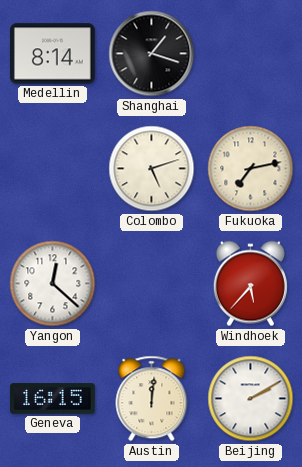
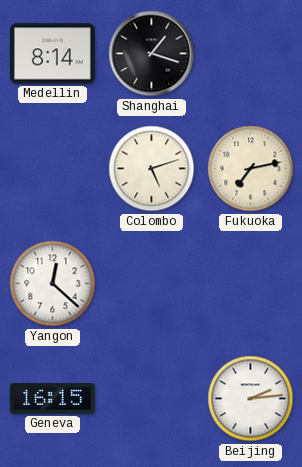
Windhoek: 5:37 -> none (250, 284)
Austin: 12:01 -> none (152, 399)
Beijing: 2:10 -> 2:14 (251, 399)
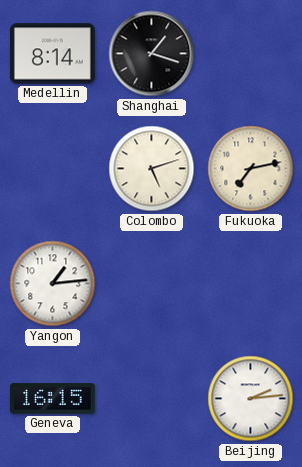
Yangon: 12:22 -> 1:14 (53, 284)
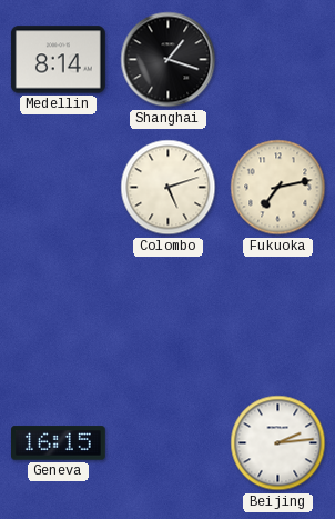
Yangon: 1:14 -> none (53, 284)
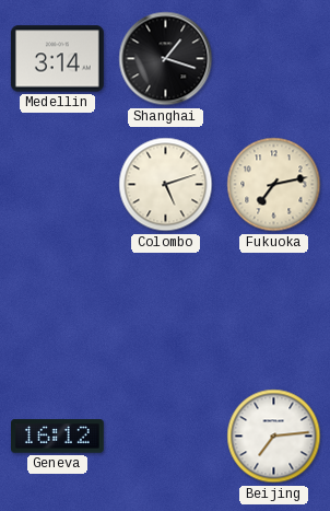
Medellin: 8:14 -> 3:14 (58, 59)
Geneva: 16:15 -> 16:12 (58, 437)
Beijing: 2:14 -> 7:14 (274, 437)
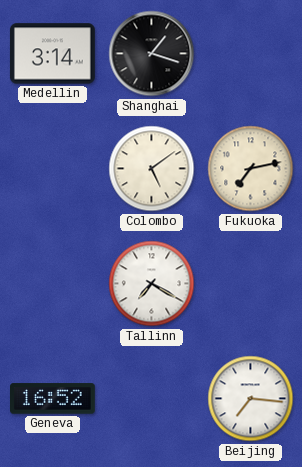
Colombo: 5:12 -> 5:09 (152, 169)
Tallinn: none -> 7:20 (152, 284)
Geneva: 16:12 -> 16:52 (53, 399)
Beijing: 7:14 -> 7:16 (251, 399)
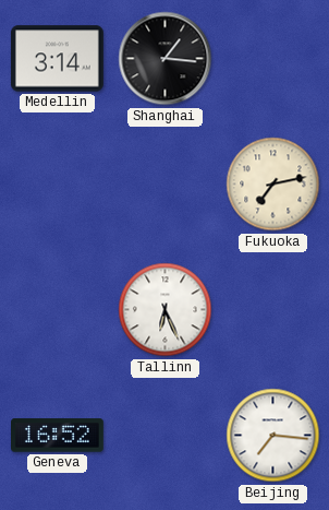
Shanghai: 1:18 -> 1:16 (166, 59)
Colombo: 5:09 -> none (152, 169)
Tallinn: 7:20 -> 6:26 (166, 310)
